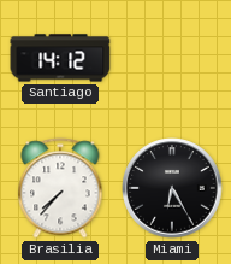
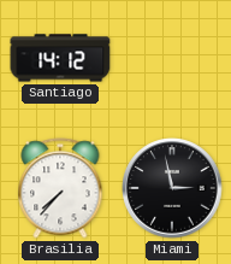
Miami: 6:25 -> 2:58 (172, 188)
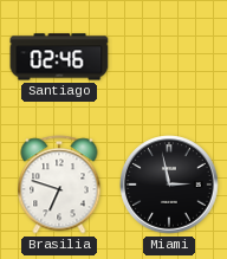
Santiago: 14:12 -> 02:46 (59, 57)
Brasilia: 7:37 -> 6:48 (59, 184)
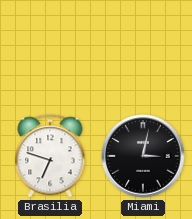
Santiago: 02:46 -> none (59, 57)
Miami: 2:58 -> 3:02 (143, 156)
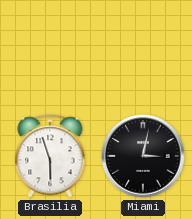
Brasilia: 6:48 -> 5:57 (50, 156)
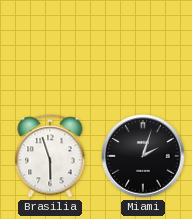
Miami: 3:02 -> 2:03 (143, 156)
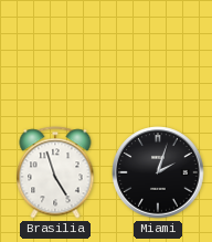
Brasilia: 5:57 -> 4:57 (55, 172)
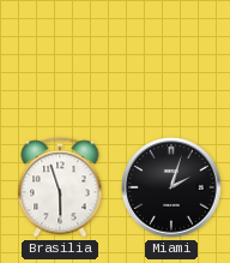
Brasilia: 4:57 -> 5:57 (60, 187)
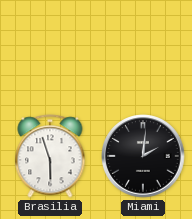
Miami: 2:03 -> 2:01 (143, 156)
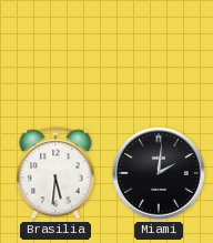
Brasilia: 5:57 -> 5:31 (55, 173)
